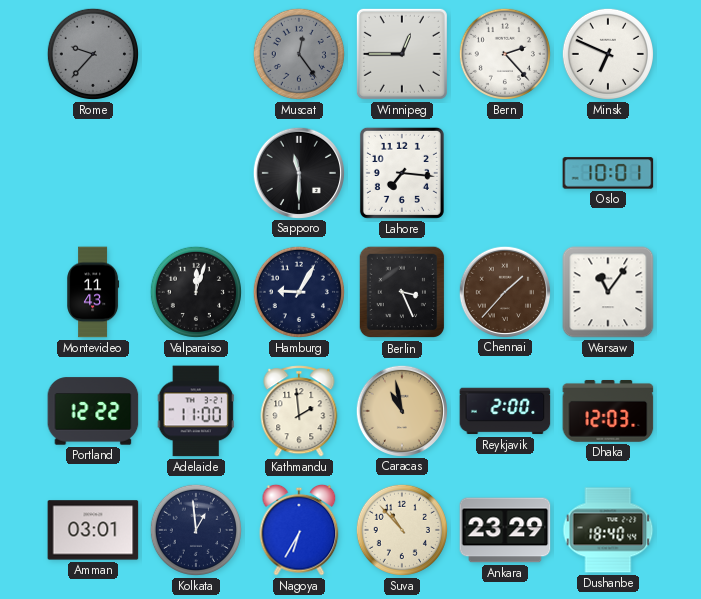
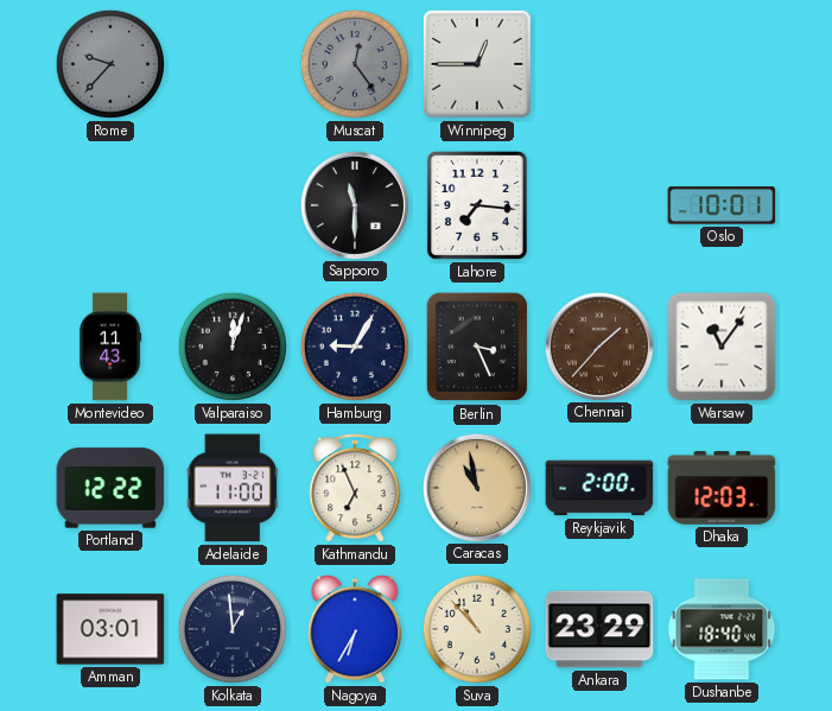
Bern: 2:23 -> none (505, 54)
Minsk: 6:49 -> none (608, 54)
Kathmandu: 1:59 -> 6:56 (355, 488)
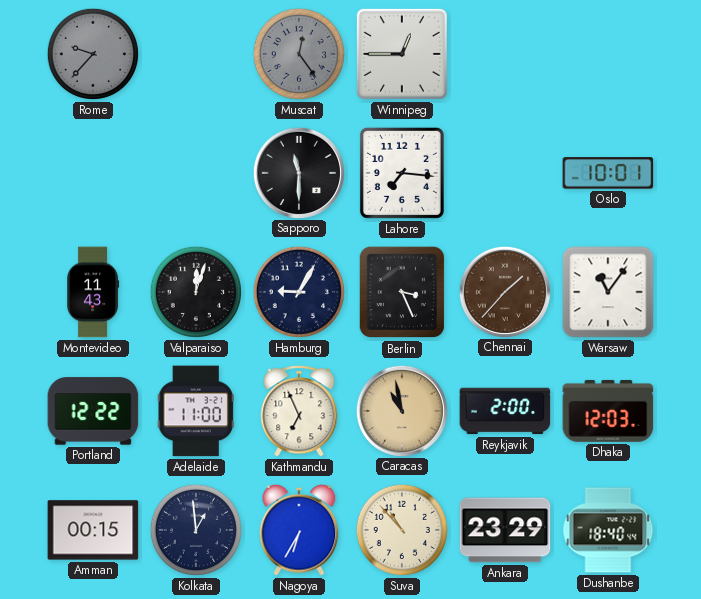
Amman: 03:01 -> 00:15 (93, 530)
